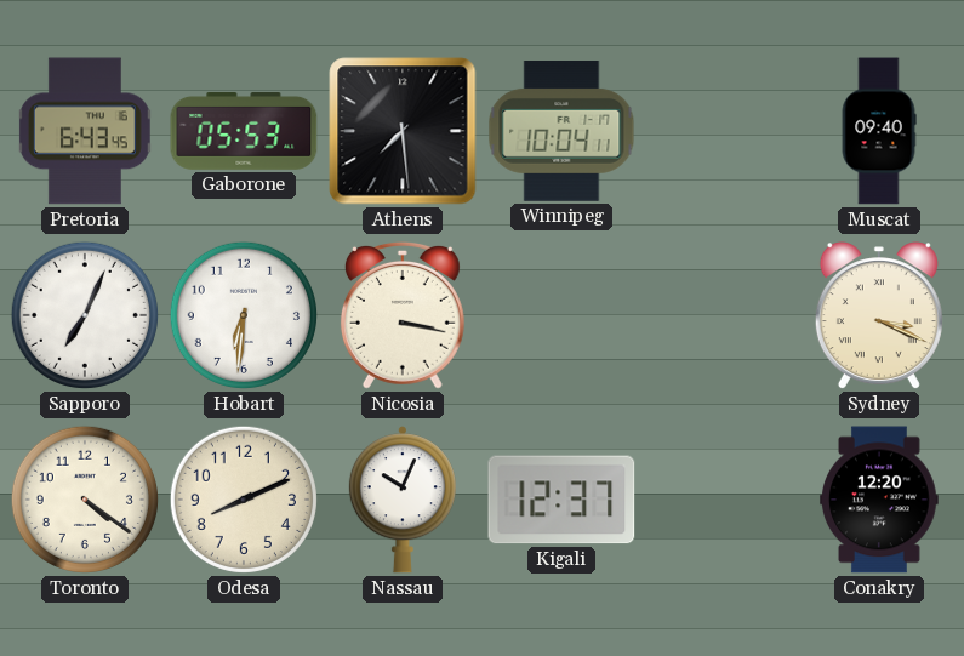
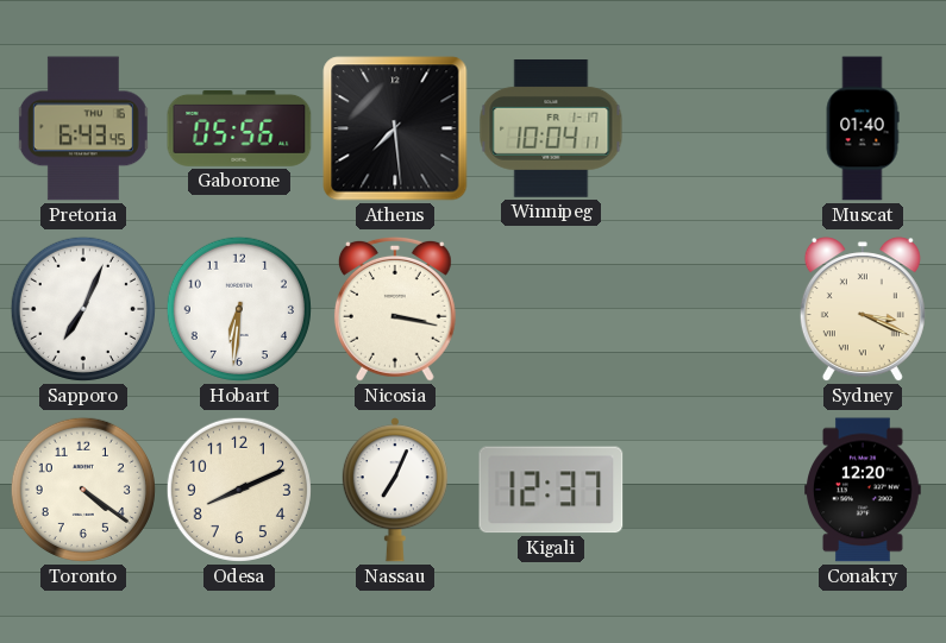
Gaborone: 05:53 -> 05:56 (239, 128)
Muscat: 09:40 -> 01:40 (863, 128)
Nassau: 10:04 -> 7:04 (395, 490)
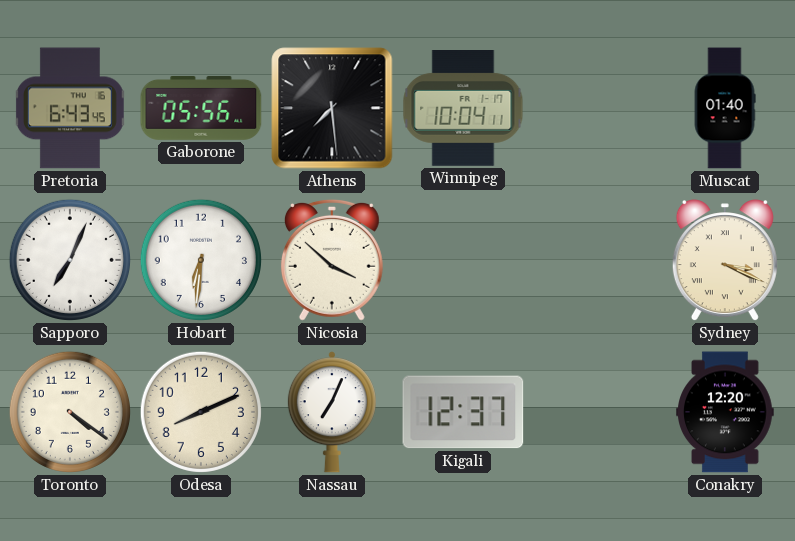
Nicosia: 3:17 -> 3:52 (332, 260)
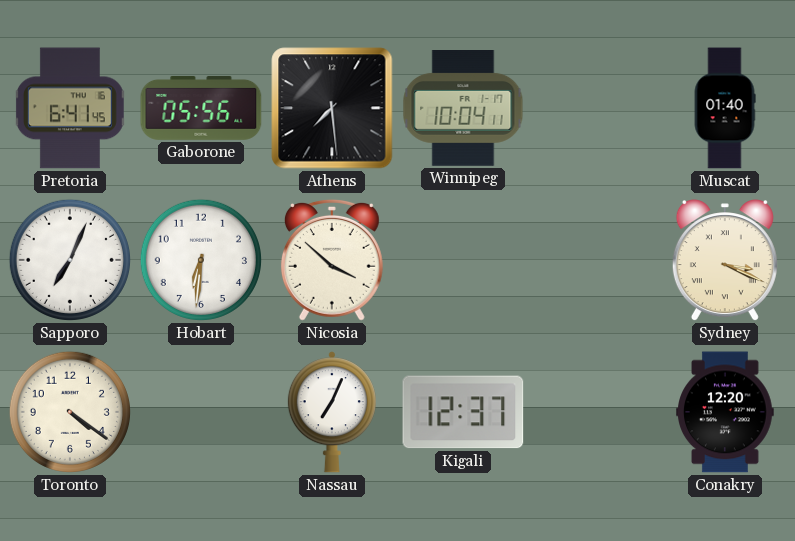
Pretoria: 6:43 -> 6:41 (70, 108)
Odesa: 8:11 -> none (201, 412)
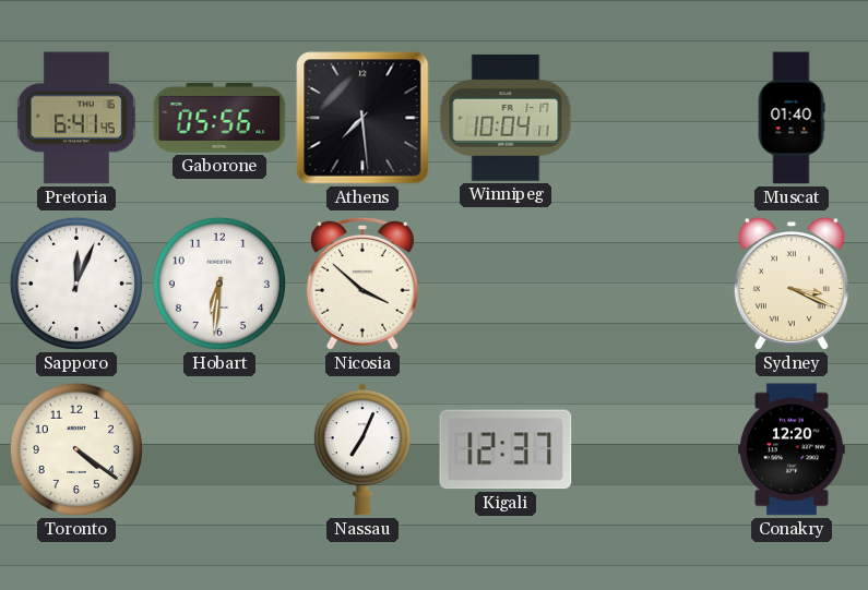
Sapporo: 7:04 -> 12:04 (76, 284)
